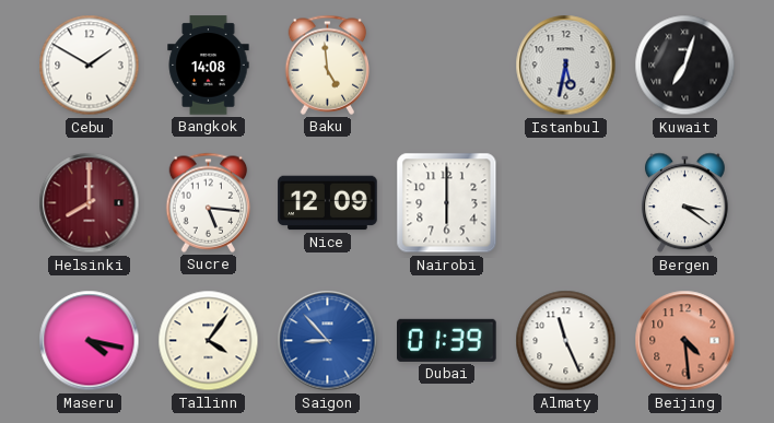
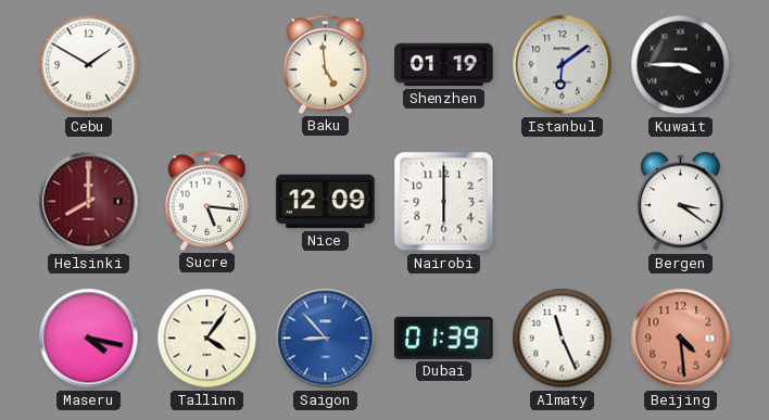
Bangkok: 14:08 -> none (209, 66)
Shenzhen: none -> 01:19 (444, 65)
Istanbul: 5:32 -> 6:09 (563, 65)
Kuwait: 7:03 -> 3:45 (681, 65)
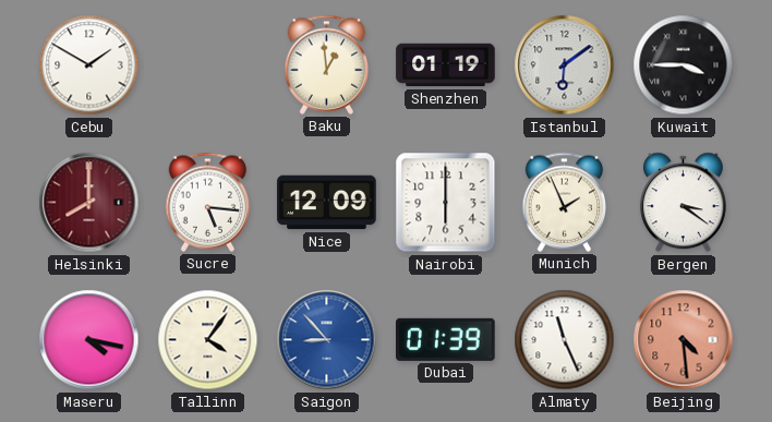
Baku: 4:59 -> 12:59 (327, 64)
Munich: none -> 1:56 (565, 202)
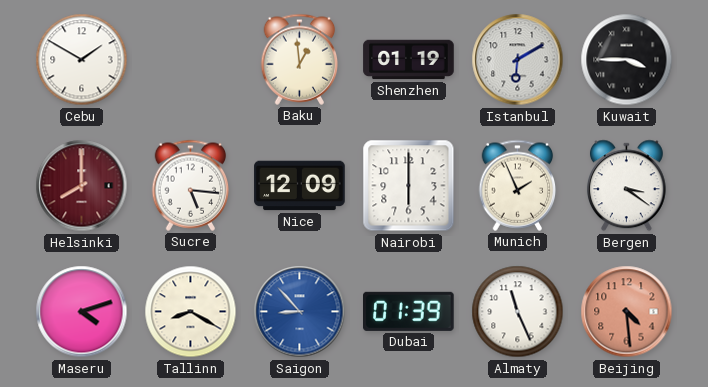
Istanbul: 6:09 -> 6:10 (518, 60)
Maseru: 4:17 -> 4:12 (82, 312)
Tallinn: 4:06 -> 8:20 (191, 312)
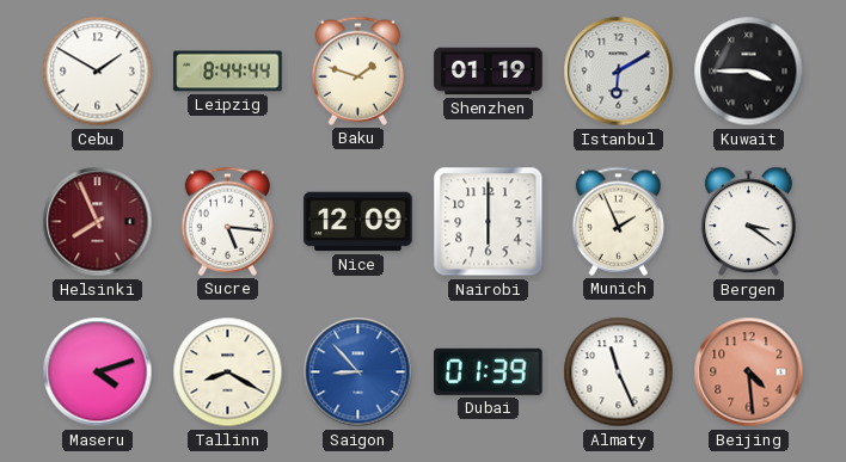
Leipzig: none -> 8:44 (228, 72)
Baku: 12:59 -> 1:48 (358, 70)
Helsinki: 8:00 -> 7:56 (98, 222)
